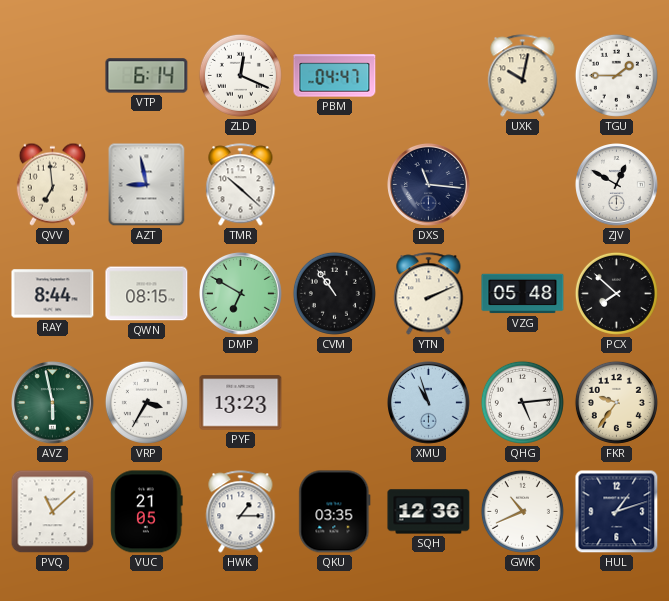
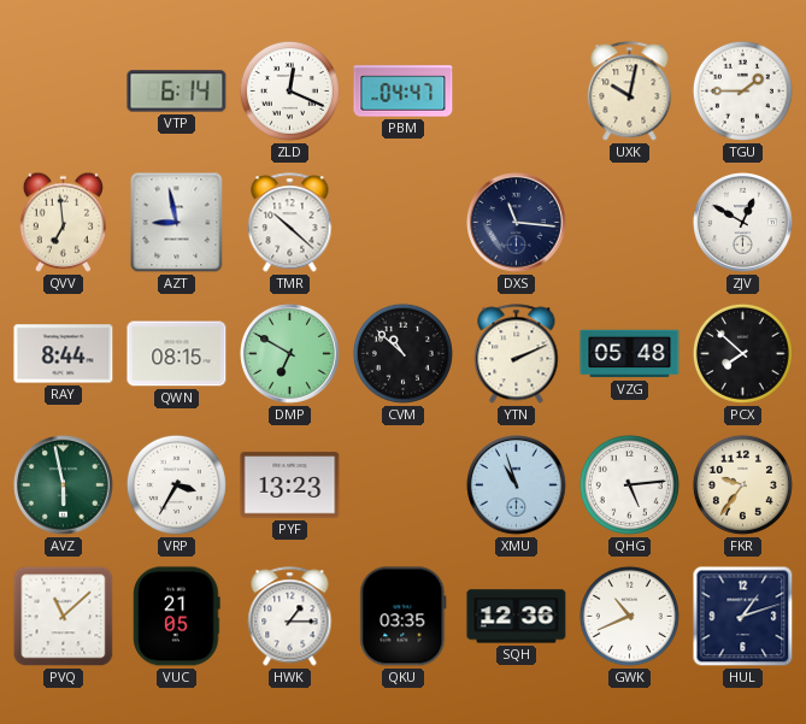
CVM: 10:54 -> 10:52 (402, 353)
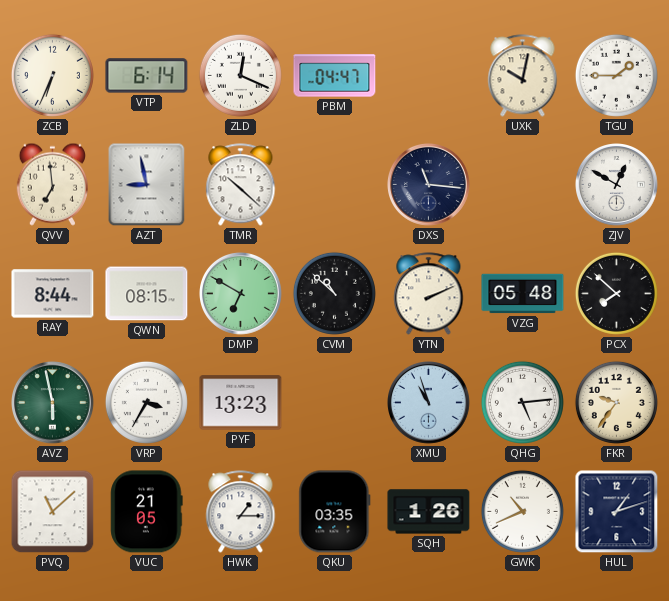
ZCB: none -> 6:34 (52, 75)
SQH: 12:36 -> 1:26 (429, 512)
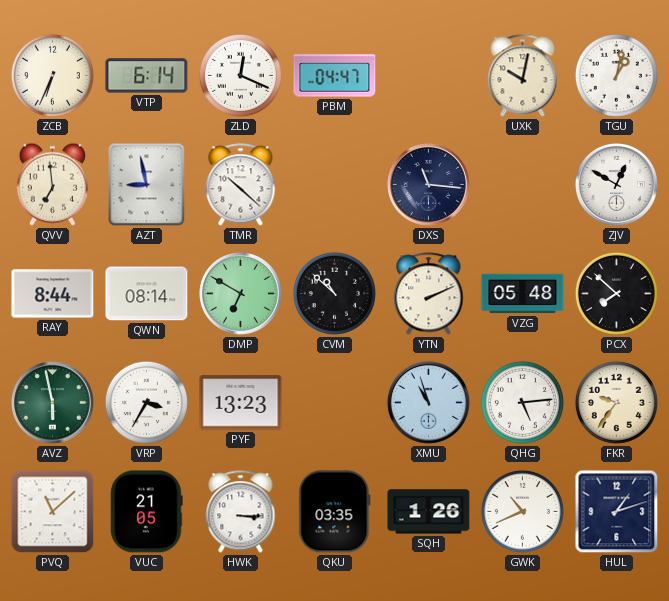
TGU: 1:45 -> 1:02 (616, 75)
QWN: 08:15 -> 08:14 (147, 294)
HWK: 1:15 -> 3:15 (241, 512)
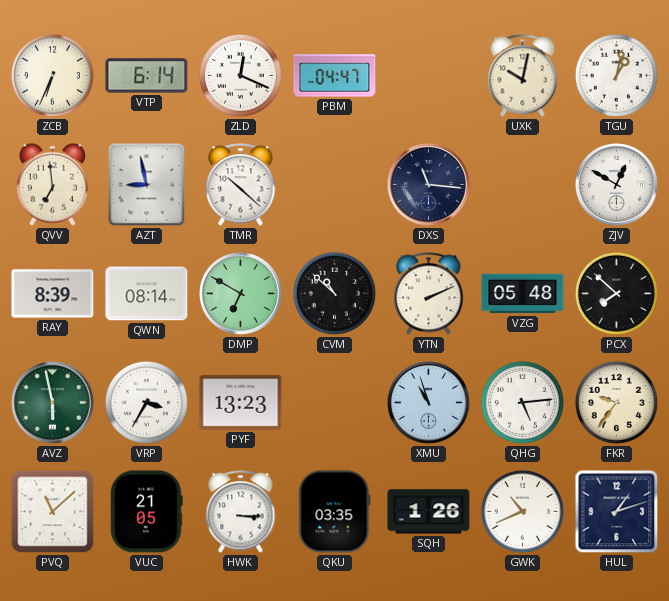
RAY: 8:44 -> 8:39 (53, 294)
